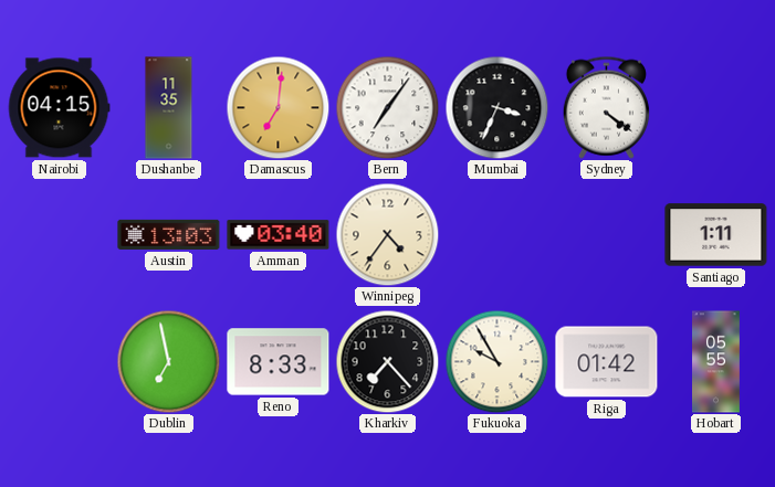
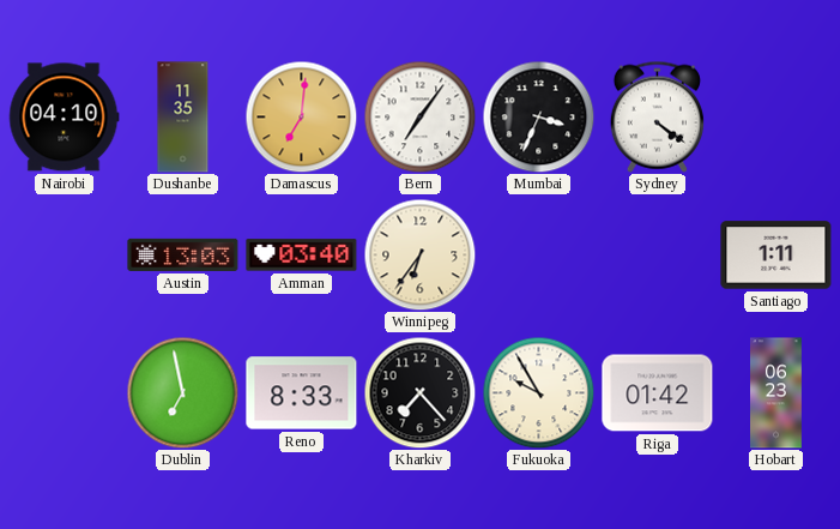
Nairobi: 04:15 -> 04:10 (64, 118)
Winnipeg: 4:36 -> 6:36 (419, 254)
Hobart: 05:55 -> 06:23 (776, 393)
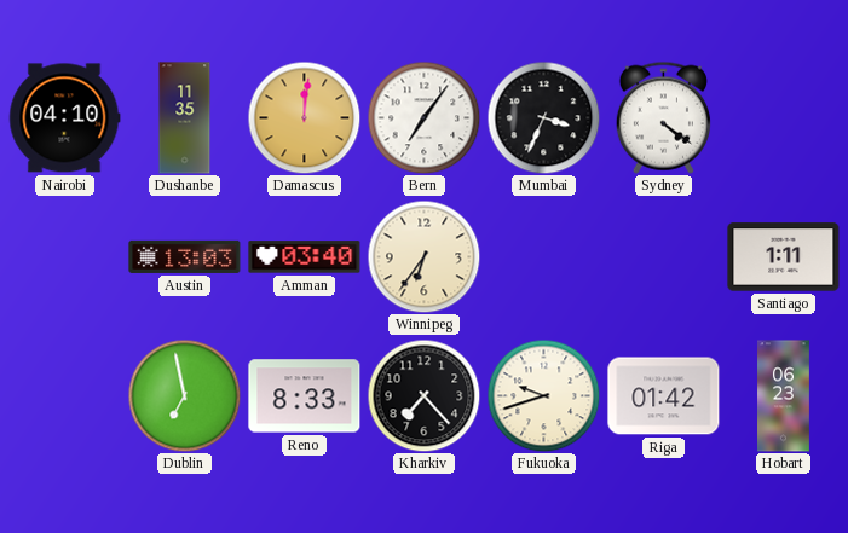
Damascus: 7:01 -> 12:01 (304, 117)
Fukuoka: 9:55 -> 9:42 (543, 395)
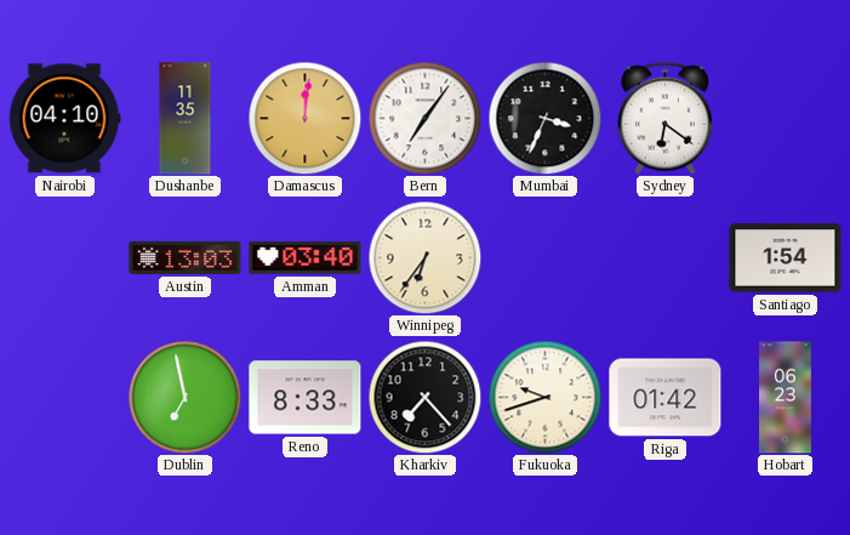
Sydney: 4:21 -> 6:21 (664, 118)
Santiago: 1:11 -> 1:54 (786, 258)
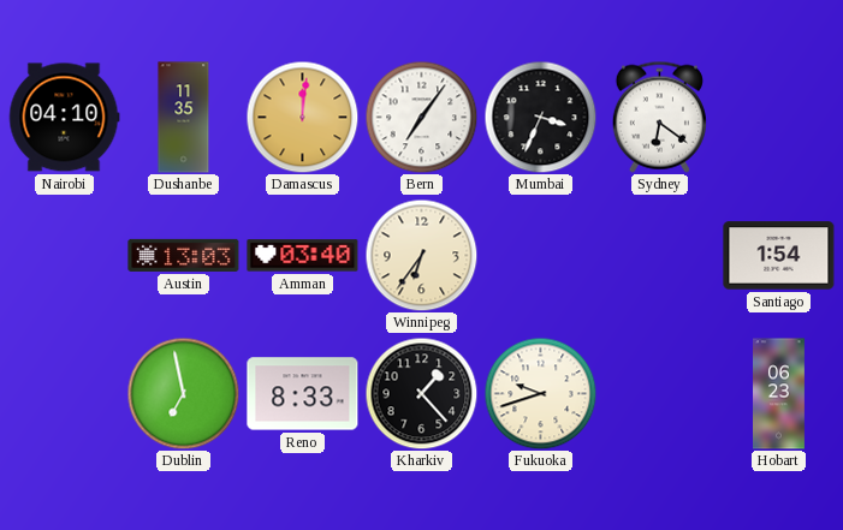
Kharkiv: 7:23 -> 1:23 (421, 393)
Riga: 01:42 -> none (666, 398)
